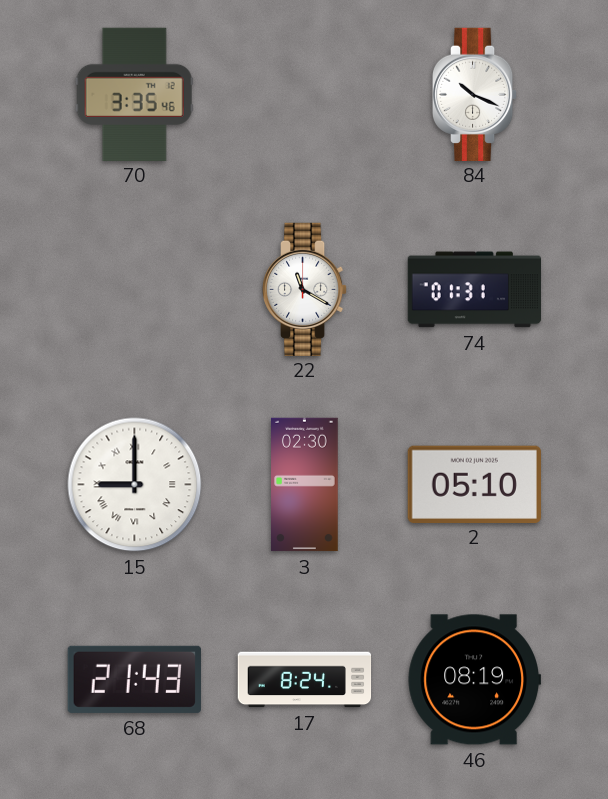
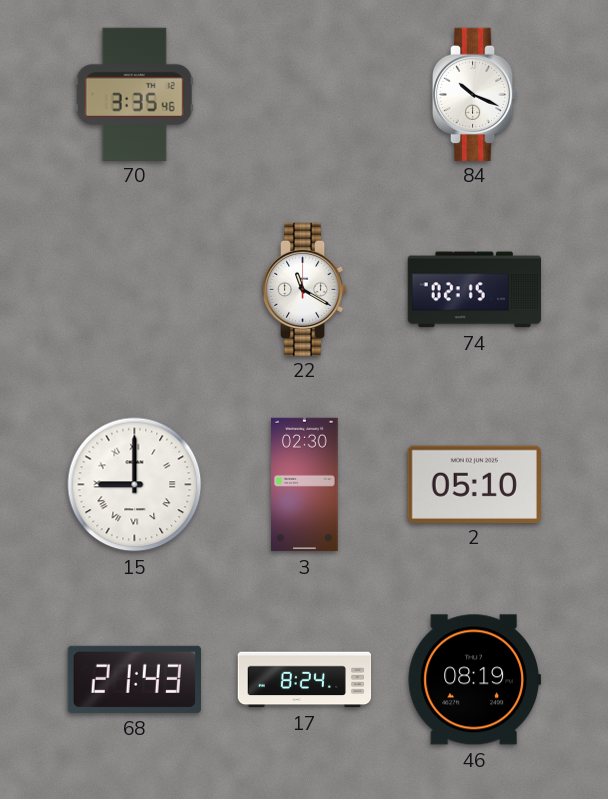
74: 01:31 -> 02:15 (474, 290)
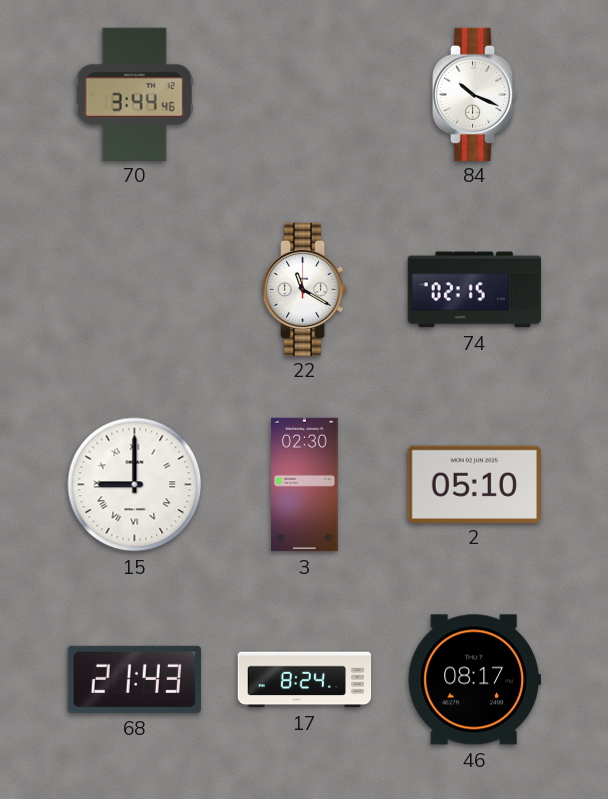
70: 3:35 -> 3:44 (134, 94)
46: 08:19 -> 08:17 (474, 680)
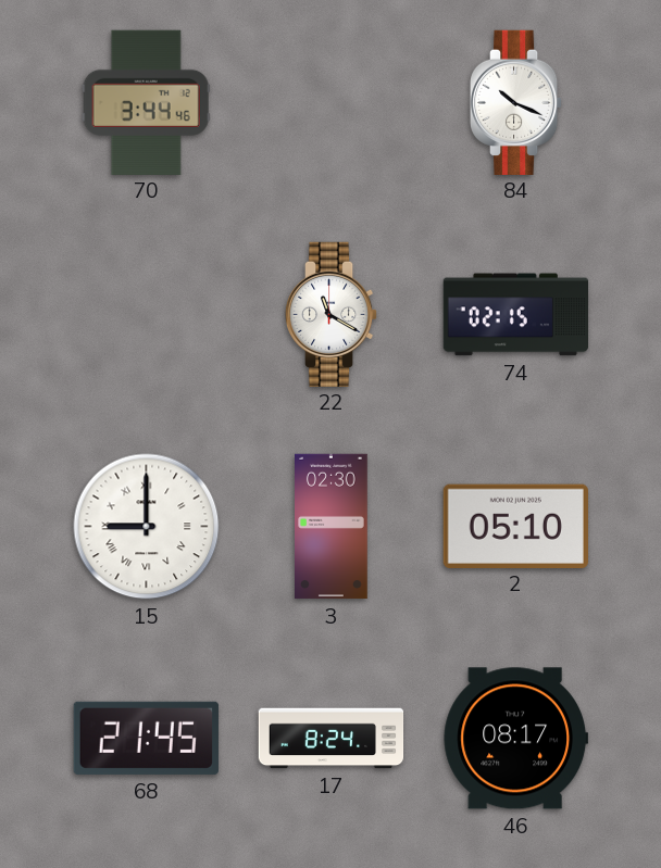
68: 21:43 -> 21:45 (146, 738)
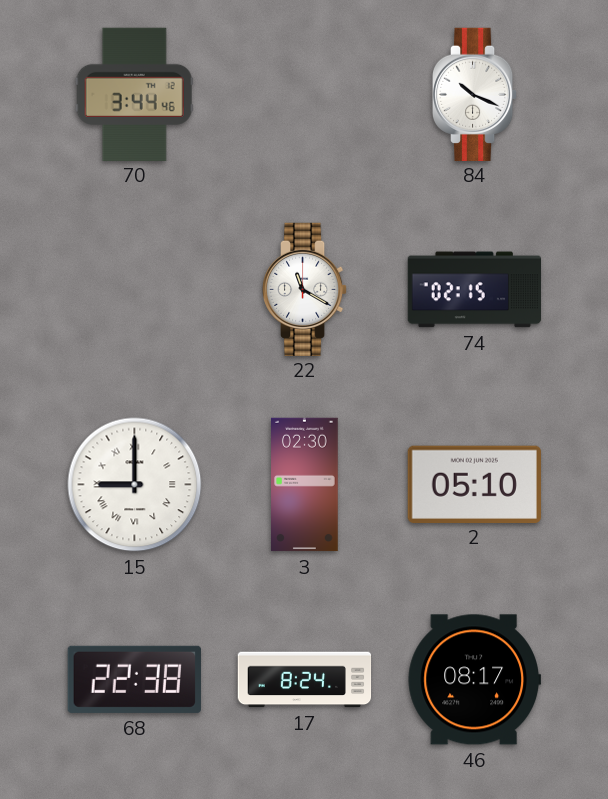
68: 21:45 -> 22:38 (134, 679)
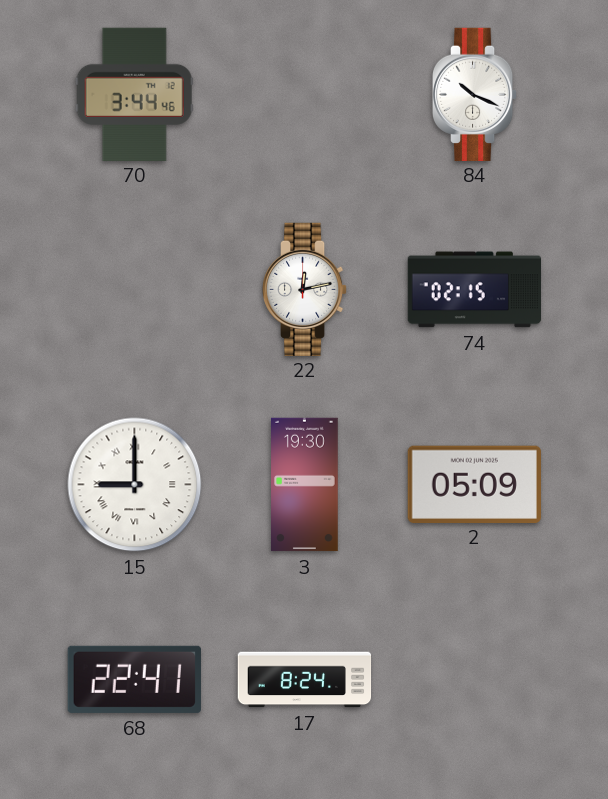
22: 11:20 -> 12:13 (305, 289)
3: 02:30 -> 19:30 (305, 485)
2: 05:10 -> 05:09 (474, 484)
68: 22:38 -> 22:41 (134, 679)
46: 08:17 -> none (474, 680)
